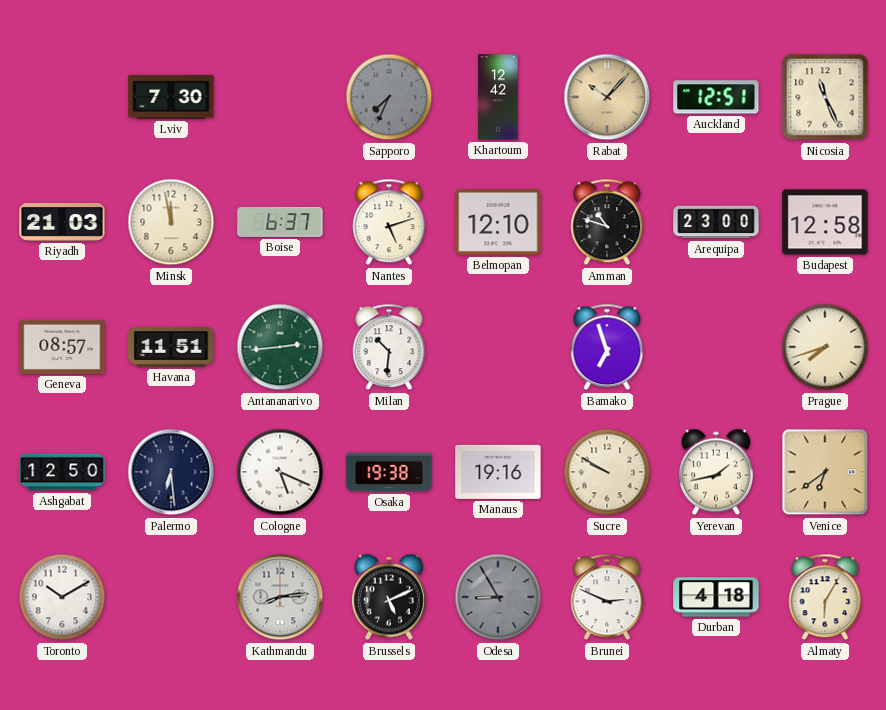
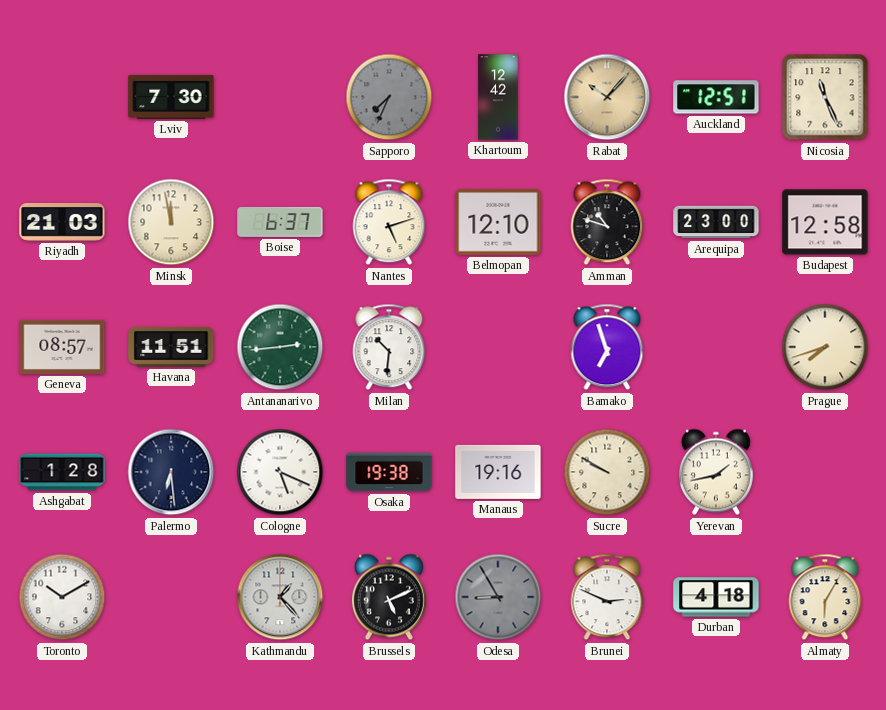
Ashgabat: 12:50 -> 1:28 (62, 472)
Venice: 6:39 -> none (825, 472)
Kathmandu: 8:14 -> 1:23 (280, 597)
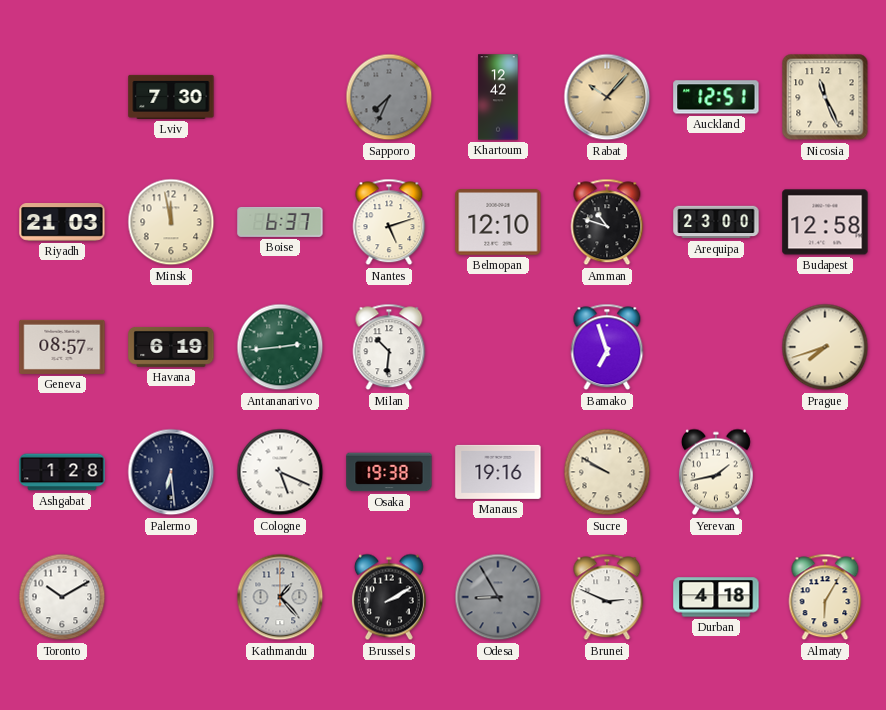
Havana: 11:51 -> 6:19 (171, 347)
Brussels: 5:11 -> 2:10 (389, 597)
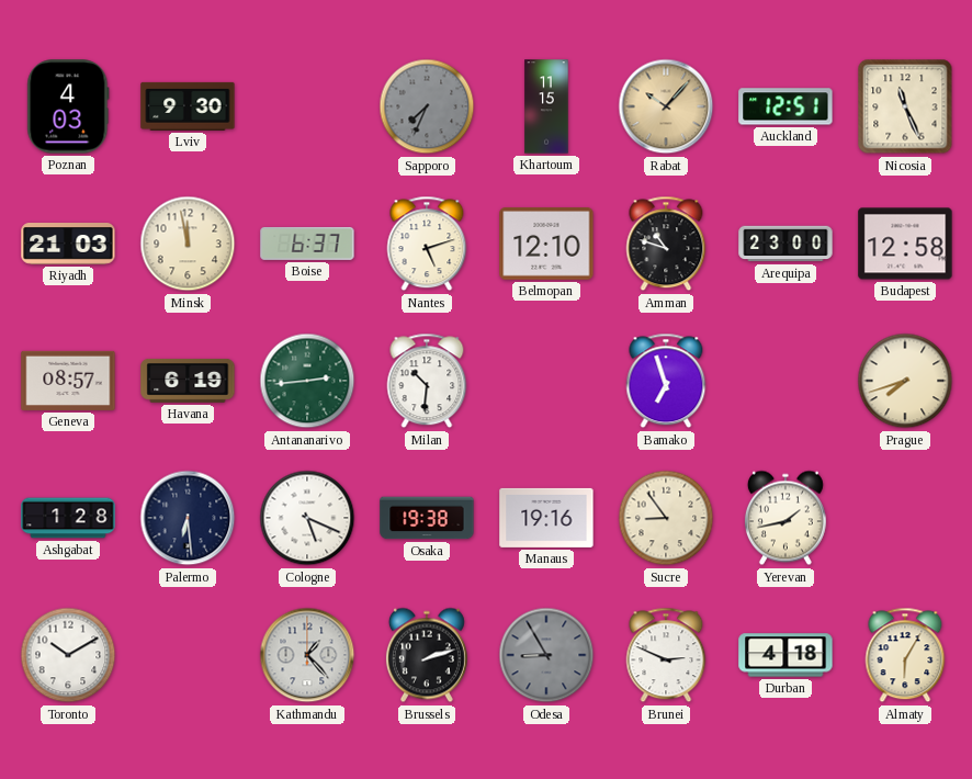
Poznan: none -> 4:03 (68, 106)
Lviv: 7:30 -> 9:30 (188, 106)
Khartoum: 12:42 -> 11:15 (546, 106)
Sucre: 9:50 -> 8:54 (666, 518)
Brussels: 2:10 -> 2:12 (427, 655)
